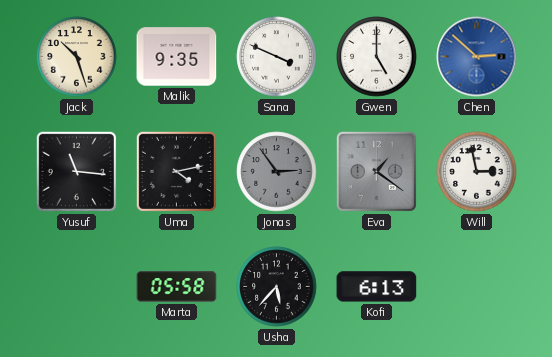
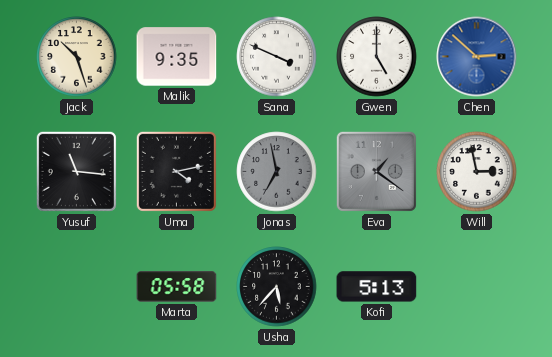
Jonas: 2:54 -> 6:58 (277, 172)
Kofi: 6:13 -> 5:13 (377, 287)
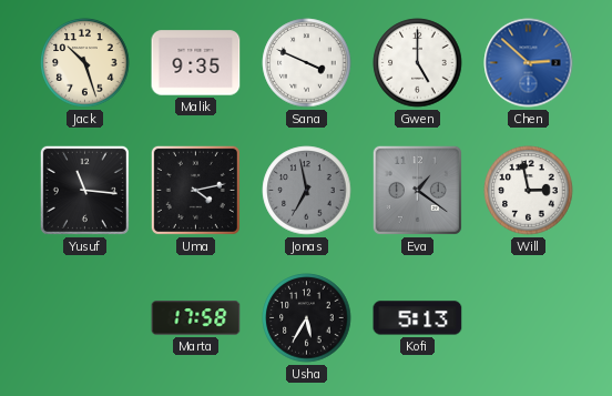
Marta: 05:58 -> 17:58 (196, 318)
Usha: 5:37 -> 5:35 (307, 318)
